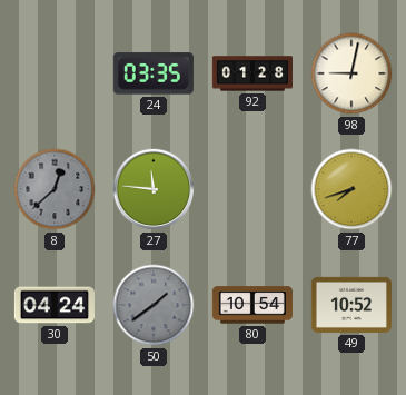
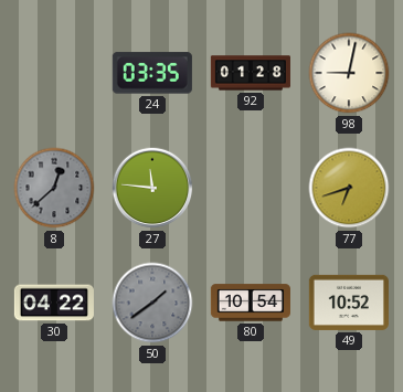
77: 7:42 -> 6:42 (349, 188)
30: 04:24 -> 04:22 (54, 303)
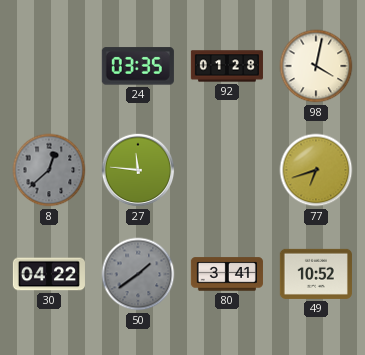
98: 9:02 -> 4:02 (316, 66)
80: 10:54 -> 3:41 (227, 274)
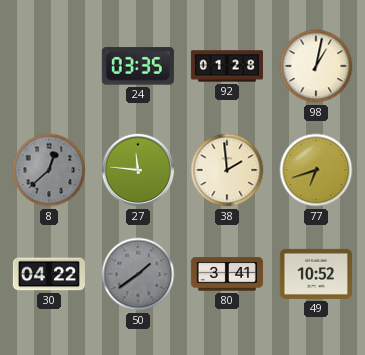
98: 4:02 -> 1:02 (316, 66)
38: none -> 1:59 (227, 170)
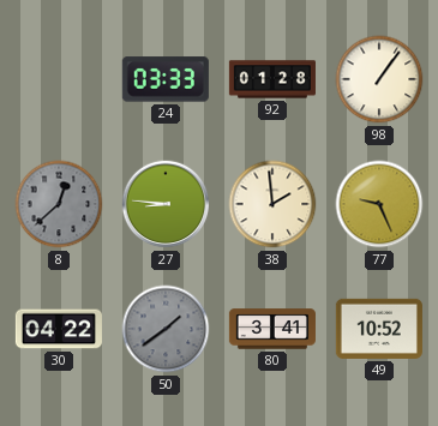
24: 03:35 -> 03:33 (166, 79)
98: 1:02 -> 1:06 (379, 79)
27: 11:46 -> 8:46 (166, 204)
77: 6:42 -> 9:26 (379, 204)
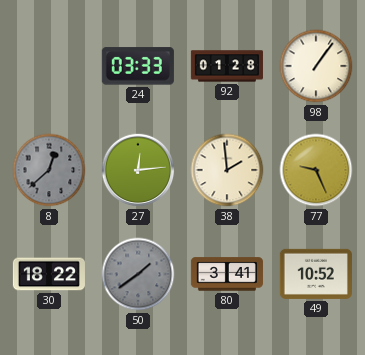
27: 8:46 -> 12:14 (138, 170)
30: 04:22 -> 18:22 (49, 274)
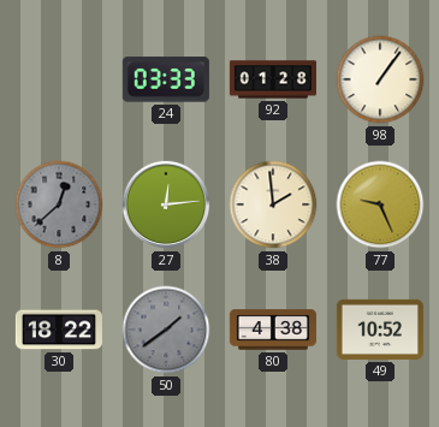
80: 3:41 -> 4:38 (273, 330)
